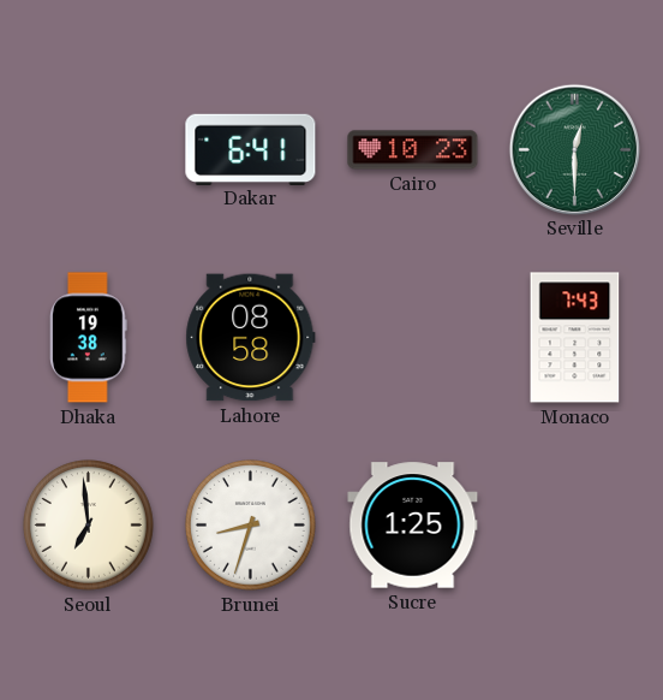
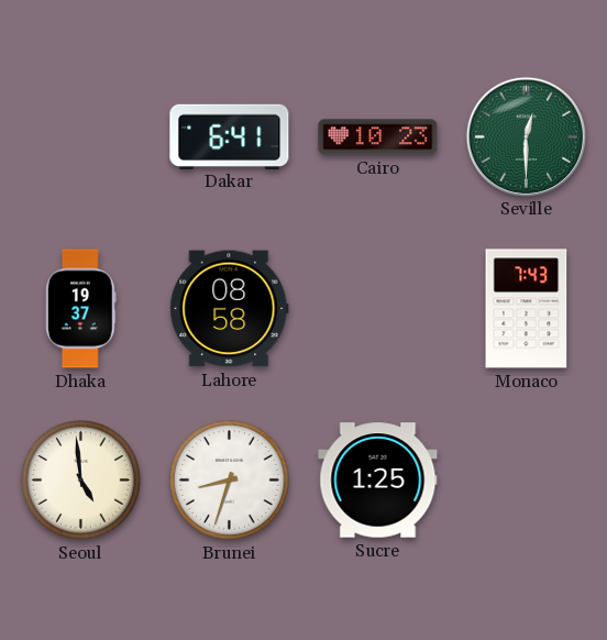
Dhaka: 19:38 -> 19:37 (81, 309)
Seoul: 6:59 -> 4:59 (81, 481)
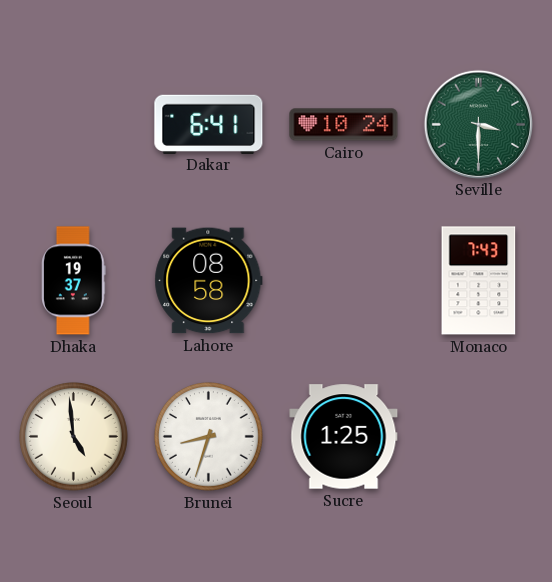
Cairo: 10:23 -> 10:24 (344, 125)
Seville: 12:30 -> 3:30 (478, 124)
